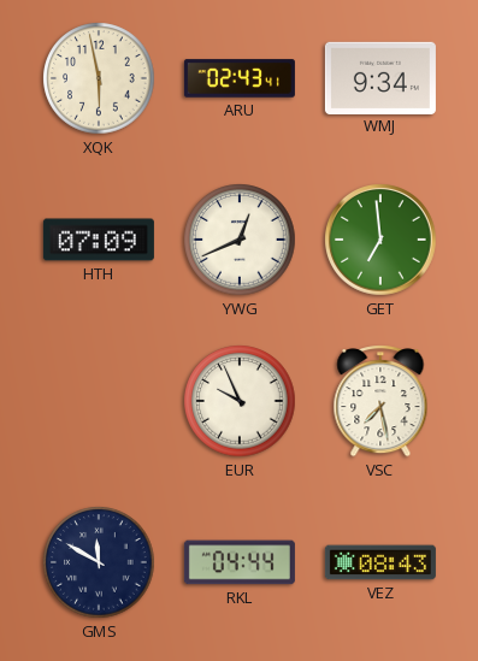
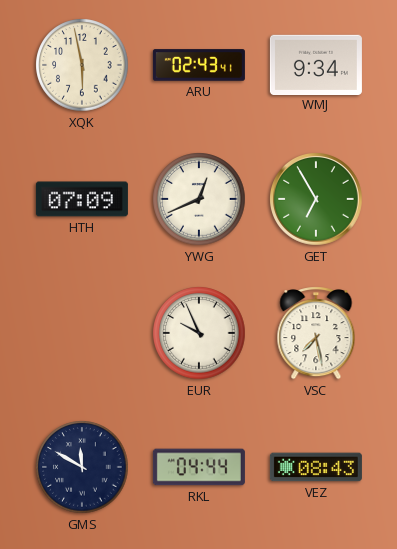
GET: 6:59 -> 6:55 (317, 200)
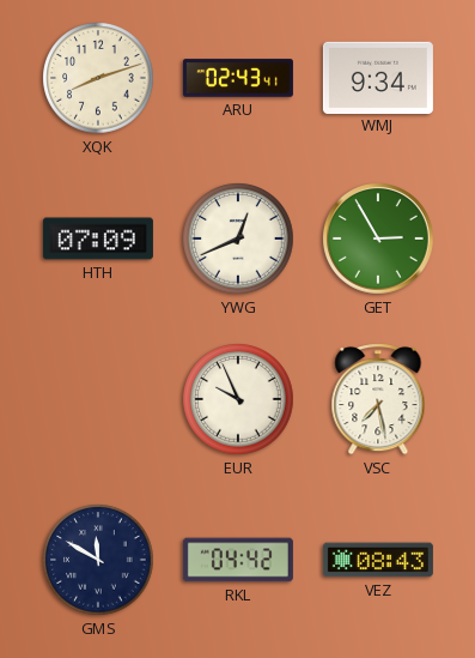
XQK: 5:58 -> 8:12 (98, 78)
GET: 6:55 -> 2:55 (379, 240)
RKL: 04:44 -> 04:42 (238, 560)
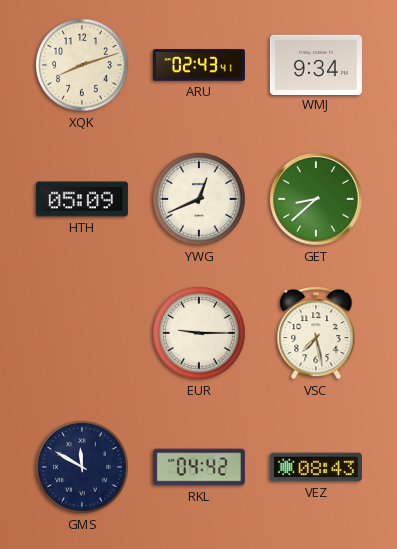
HTH: 07:09 -> 05:09 (82, 199)
GET: 2:55 -> 8:38 (317, 200)
EUR: 9:56 -> 9:15 (199, 333)
